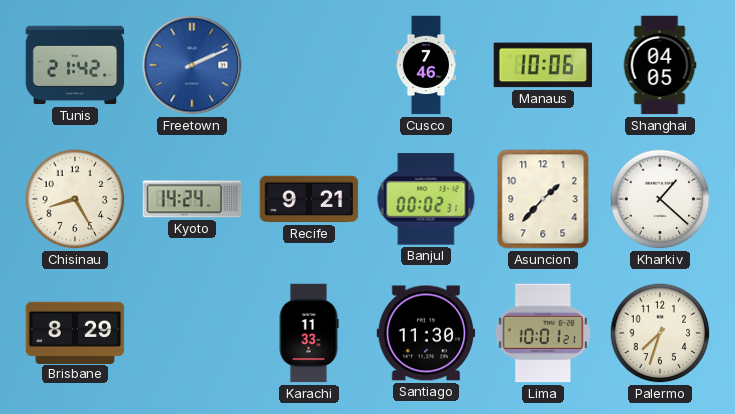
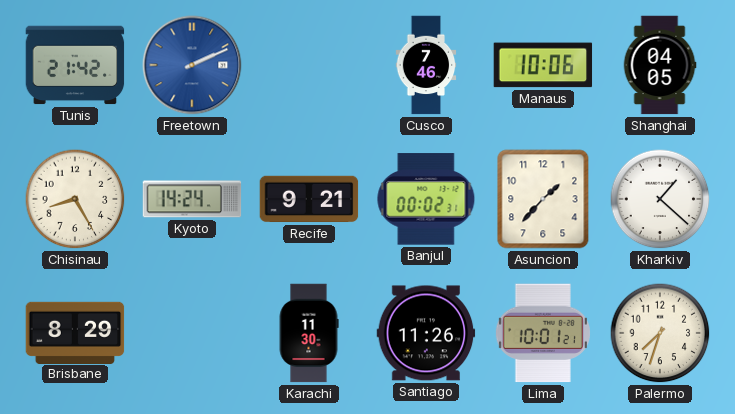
Karachi: 11:33 -> 11:30 (309, 333)
Santiago: 11:30 -> 11:26 (426, 333)
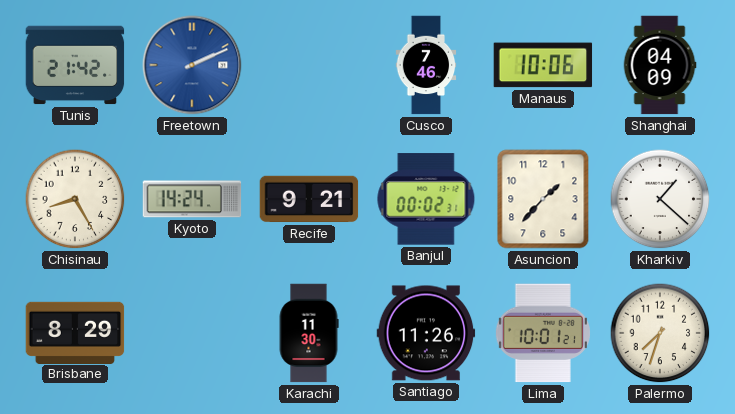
Shanghai: 04:05 -> 04:09 (660, 65)
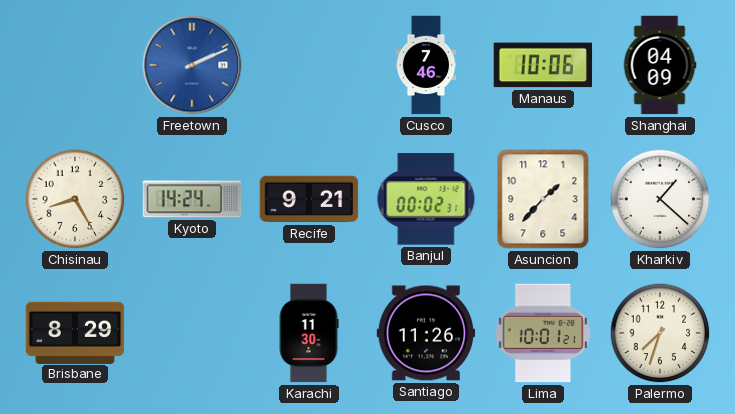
Tunis: 21:42 -> none (75, 65)
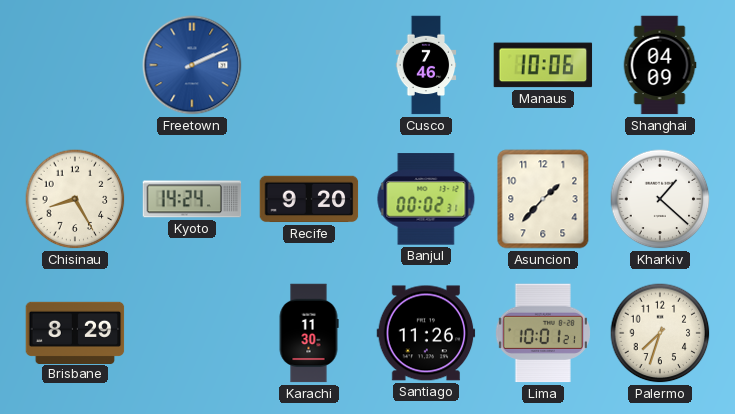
Recife: 9:21 -> 9:20 (309, 199)
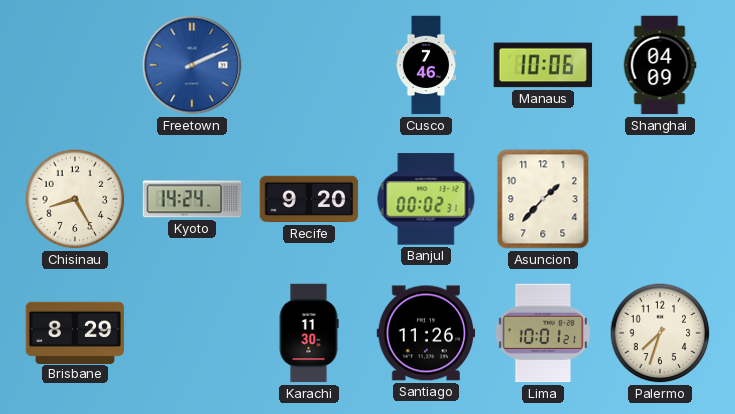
Kharkiv: 1:22 -> none (660, 199)
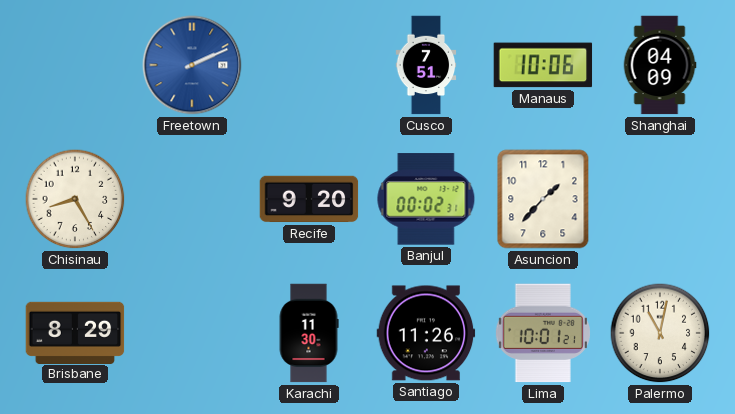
Cusco: 7:46 -> 7:51 (426, 65)
Kyoto: 14:24 -> none (192, 199)
Palermo: 7:33 -> 11:02 (660, 333)
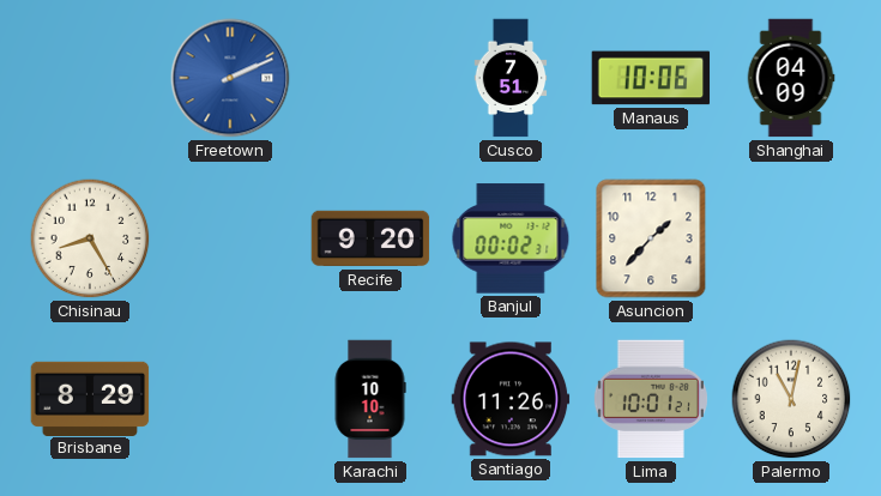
Karachi: 11:30 -> 10:10 (370, 399)
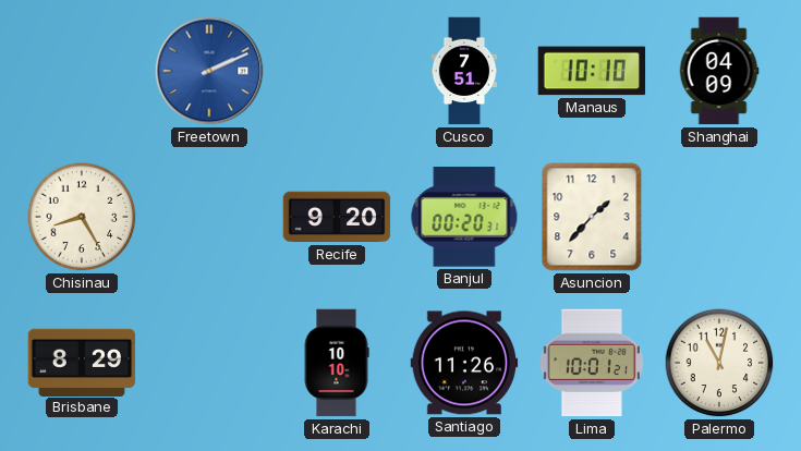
Manaus: 10:06 -> 10:10 (592, 71)
Banjul: 00:02 -> 00:20 (464, 217)
